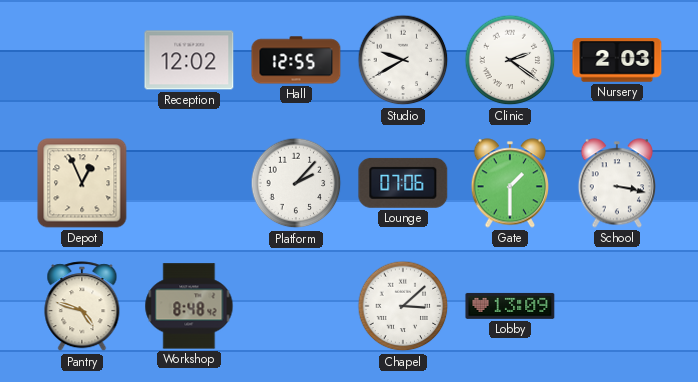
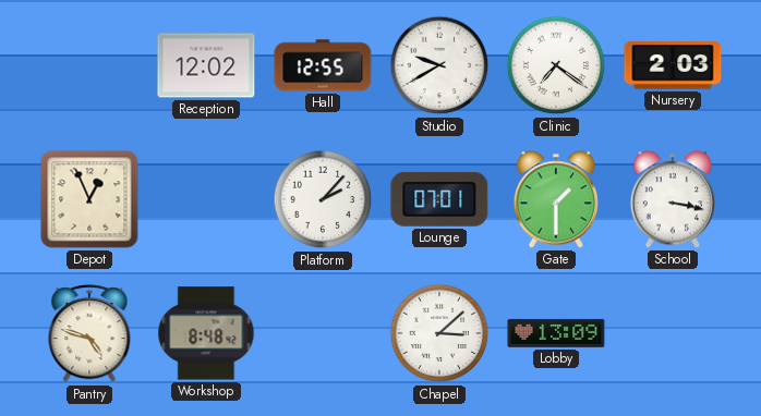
Clinic: 2:21 -> 7:21 (556, 65)
Lounge: 07:06 -> 07:01 (439, 199)
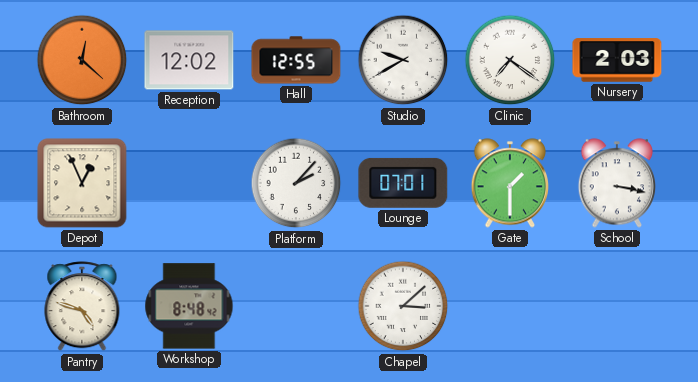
Bathroom: none -> 12:22 (82, 60)
Lobby: 13:09 -> none (556, 333)
